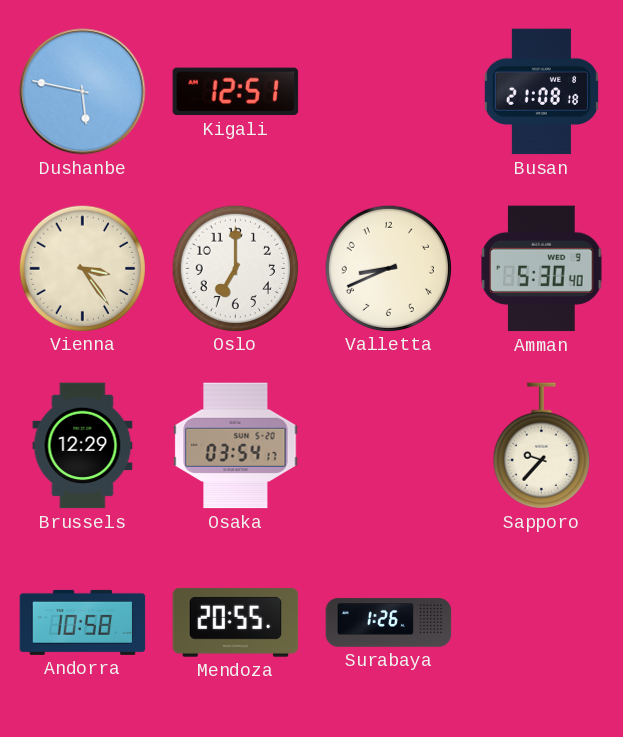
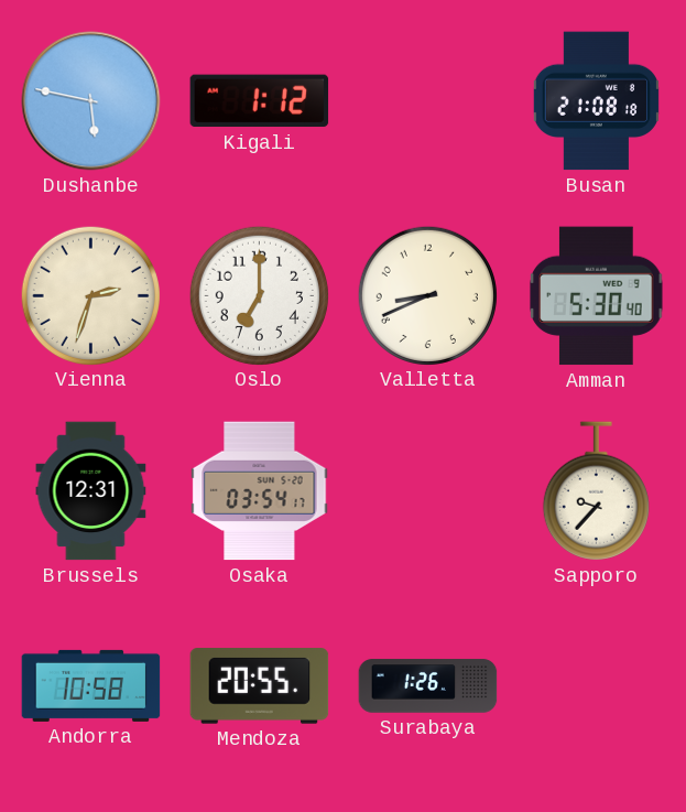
Kigali: 12:51 -> 1:12 (260, 101)
Vienna: 3:24 -> 2:33 (90, 295)
Brussels: 12:29 -> 12:31 (91, 491)
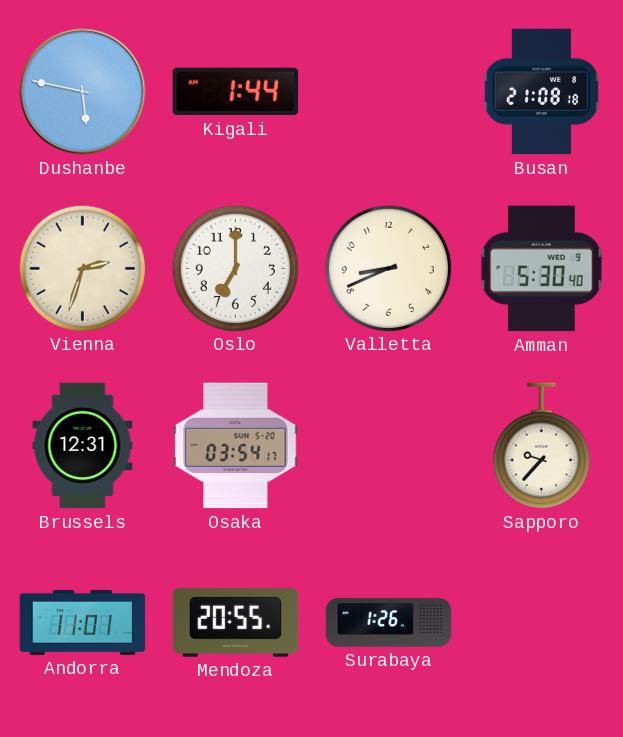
Kigali: 1:12 -> 1:44 (236, 92)
Andorra: 10:58 -> 11:01 (83, 622)
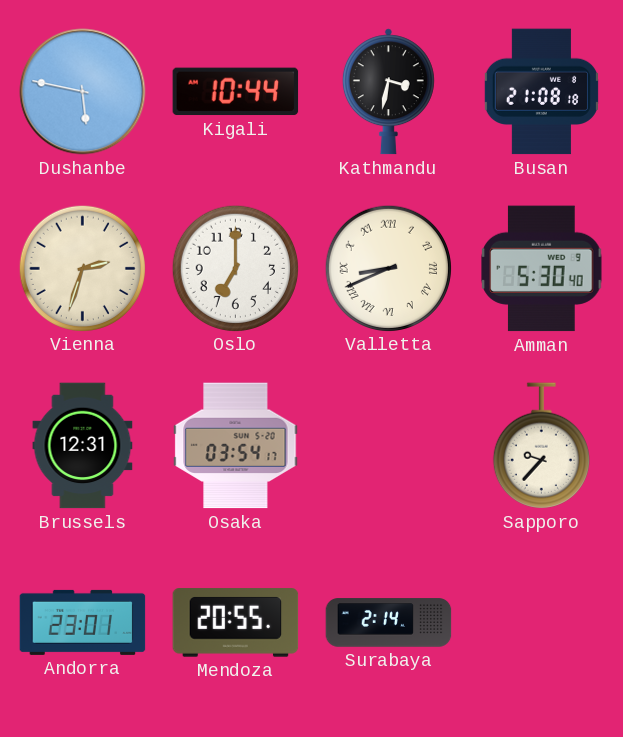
Kigali: 1:44 -> 10:44 (236, 92)
Kathmandu: none -> 3:32 (388, 92)
Valletta numerals: Arabic -> Roman (388, 268)
Andorra: 11:01 -> 23:01 (83, 622)
Surabaya: 1:26 -> 2:14 (389, 623)
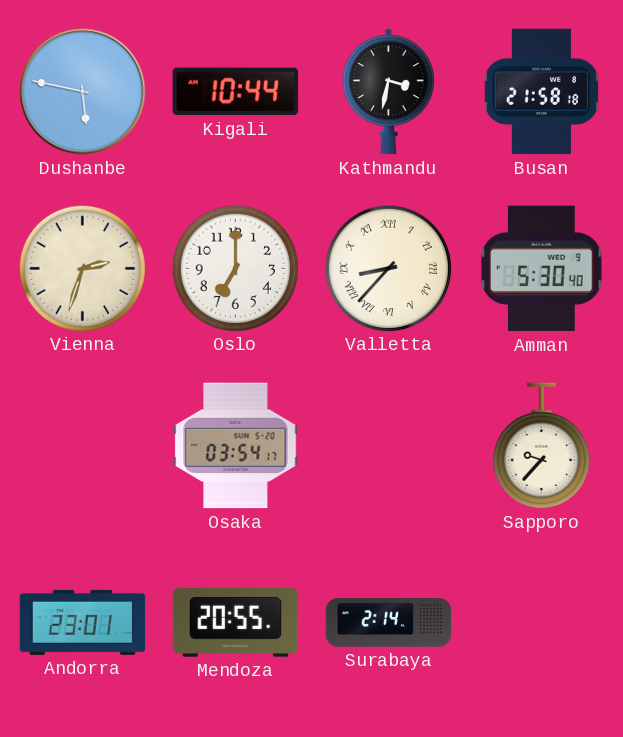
Busan: 21:08 -> 21:58 (541, 92)
Valletta: 8:41 -> 8:37 (388, 268)
Brussels: 12:31 -> none (83, 446)
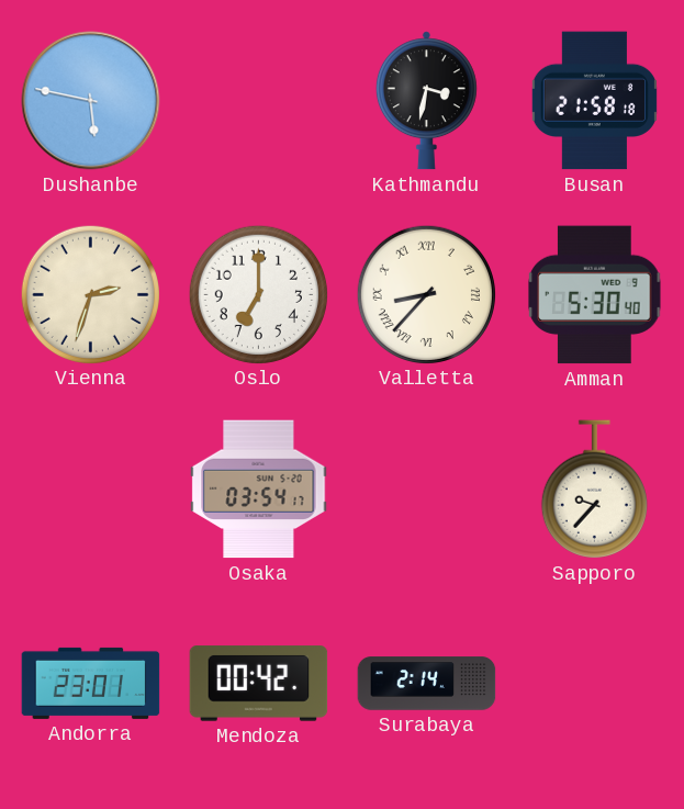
Kigali: 10:44 -> none (236, 92)
Mendoza: 20:55 -> 00:42 (259, 684)
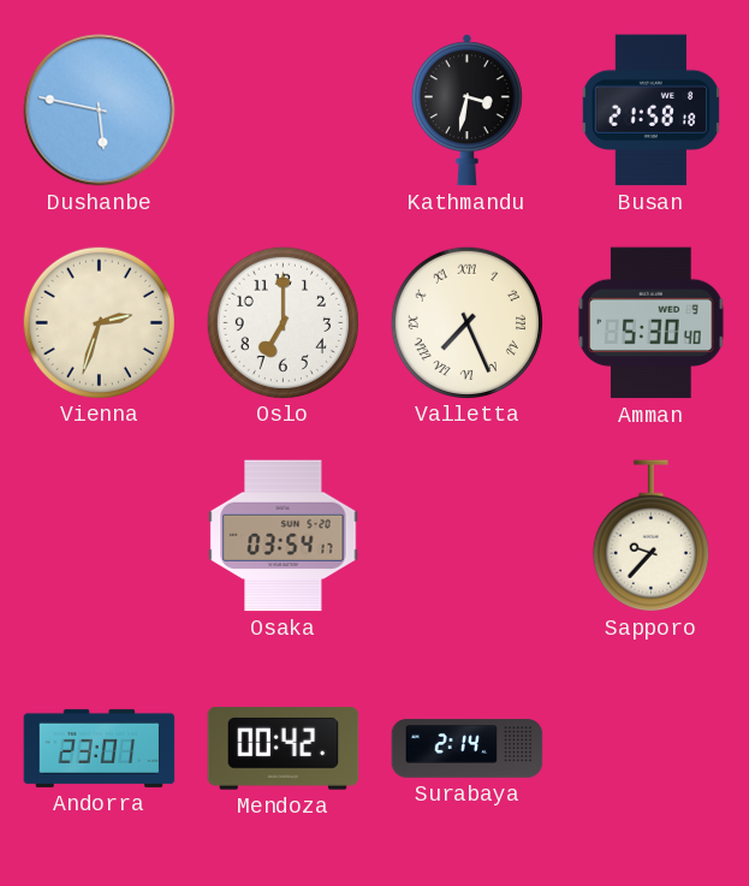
Valletta: 8:37 -> 7:26 (466, 322)
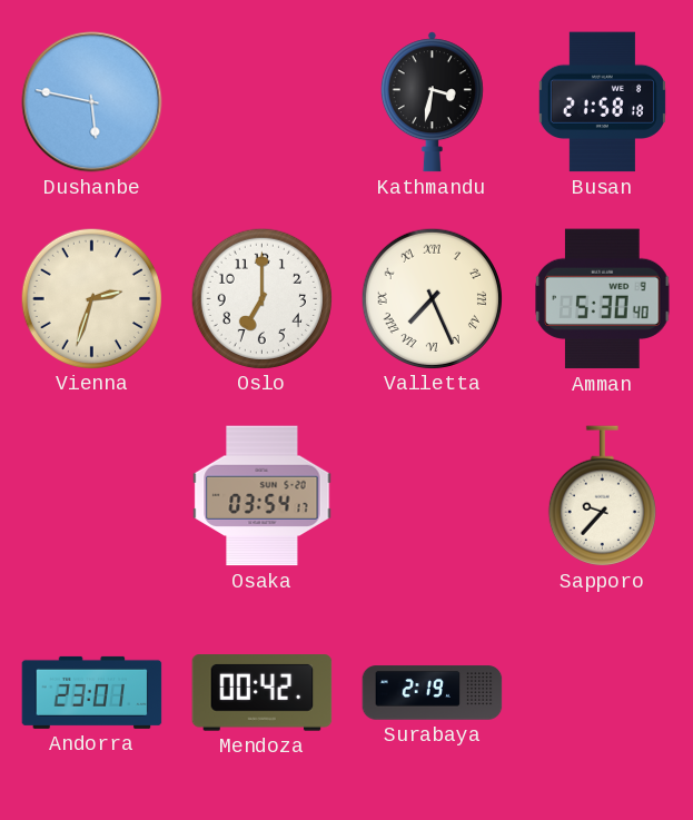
Surabaya: 2:14 -> 2:19 (433, 693)
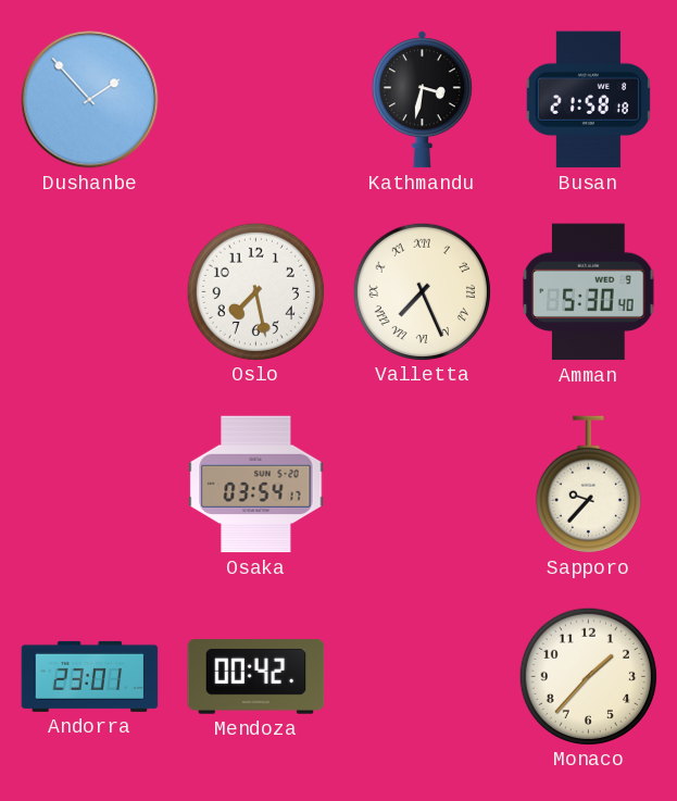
Dushanbe: 5:47 -> 1:53 (90, 100)
Vienna: 2:33 -> none (91, 298)
Oslo: 7:00 -> 7:28 (255, 291)
Surabaya: 2:19 -> none (433, 693)
Monaco: none -> 1:37 (588, 676)
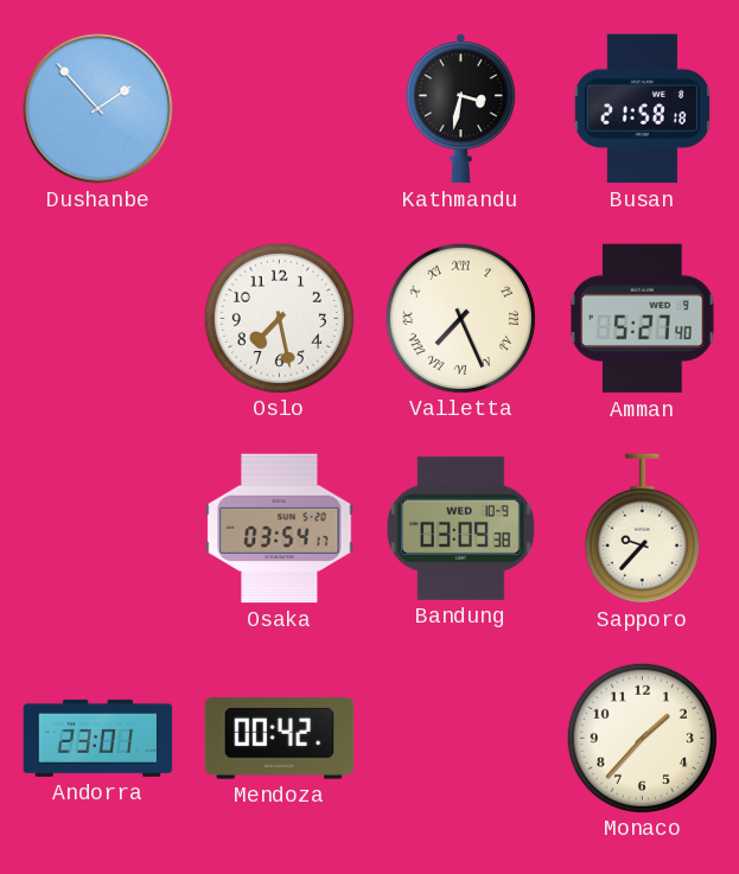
Amman: 5:30 -> 5:27 (643, 319)
Bandung: none -> 03:09 (461, 528)
